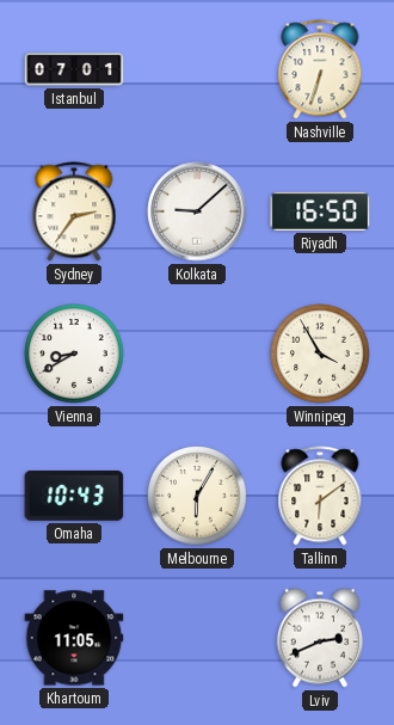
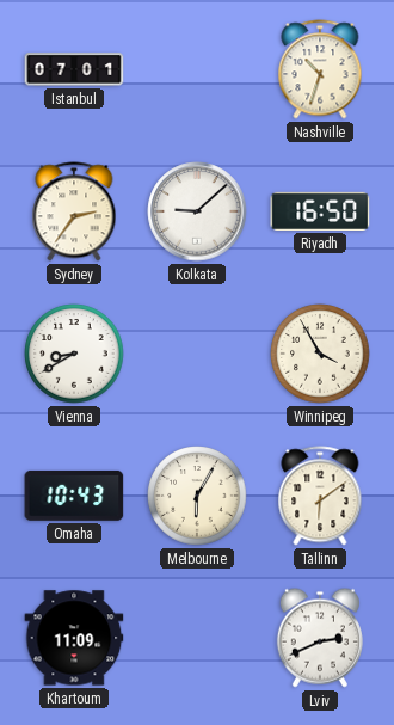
Nashville: 6:33 -> 10:33 (320, 69)
Khartoum: 11:05 -> 11:09 (74, 638)
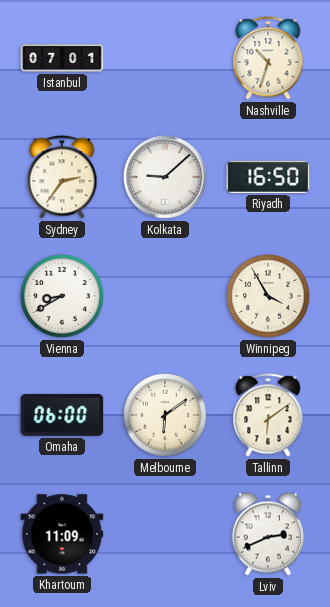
Omaha: 10:43 -> 06:00 (62, 415)
Melbourne: 6:05 -> 6:09 (165, 415)
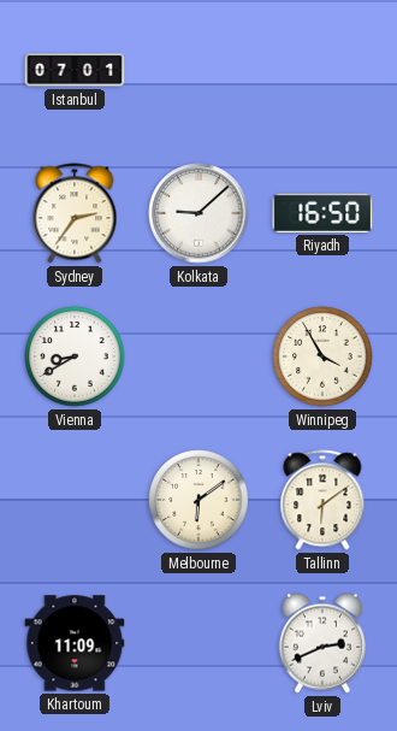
Nashville: 10:33 -> none (268, 58)
Omaha: 06:00 -> none (62, 415)
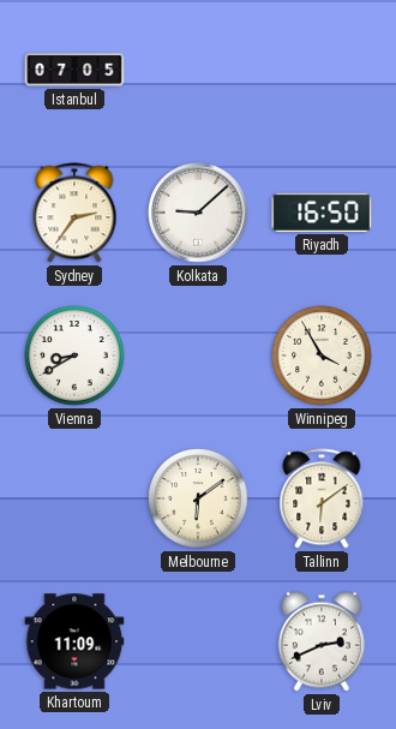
Istanbul: 07:01 -> 07:05 (74, 70)
